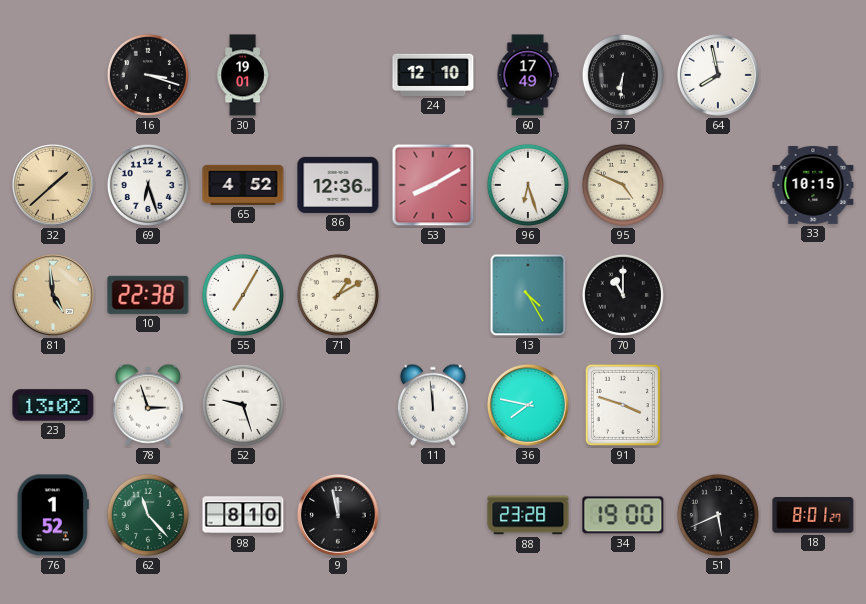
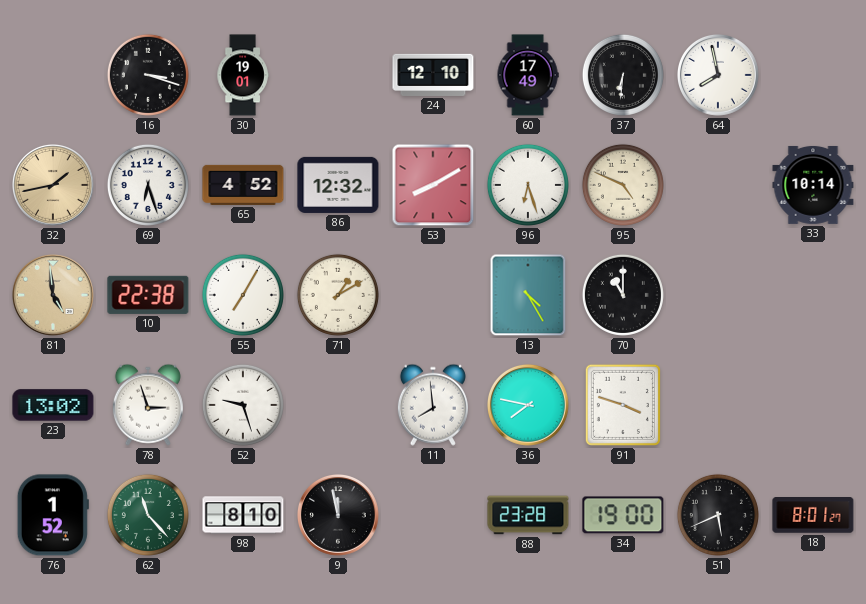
32: 1:38 -> 1:43 (54, 186)
86: 12:36 -> 12:32 (338, 185)
33: 10:15 -> 10:14 (813, 185)
11: 11:59 -> 7:59 (433, 405)
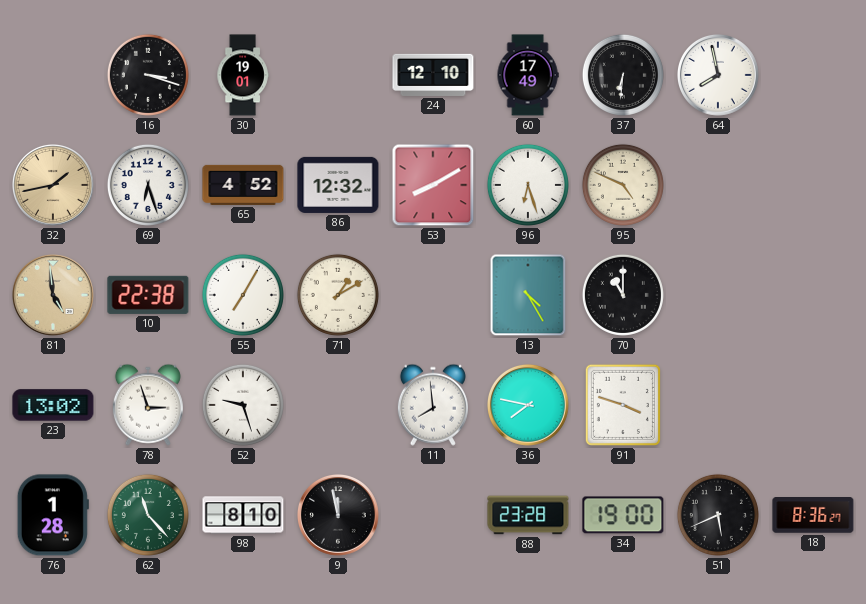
33: 10:14 -> none (813, 185)
76: 1:52 -> 1:28 (53, 515)
18: 8:01 -> 8:36 (813, 515)
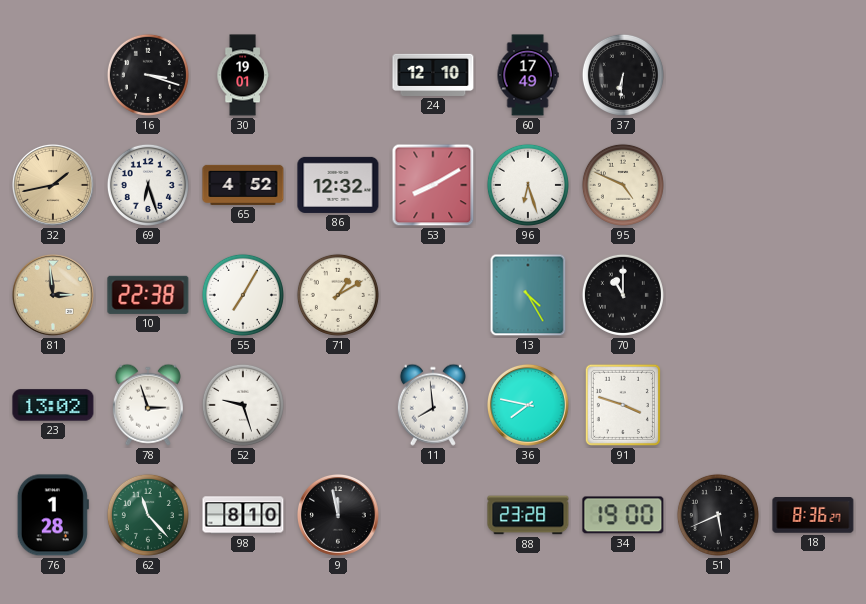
64: 7:58 -> none (719, 76)
81: 4:59 -> 2:59 (54, 296)
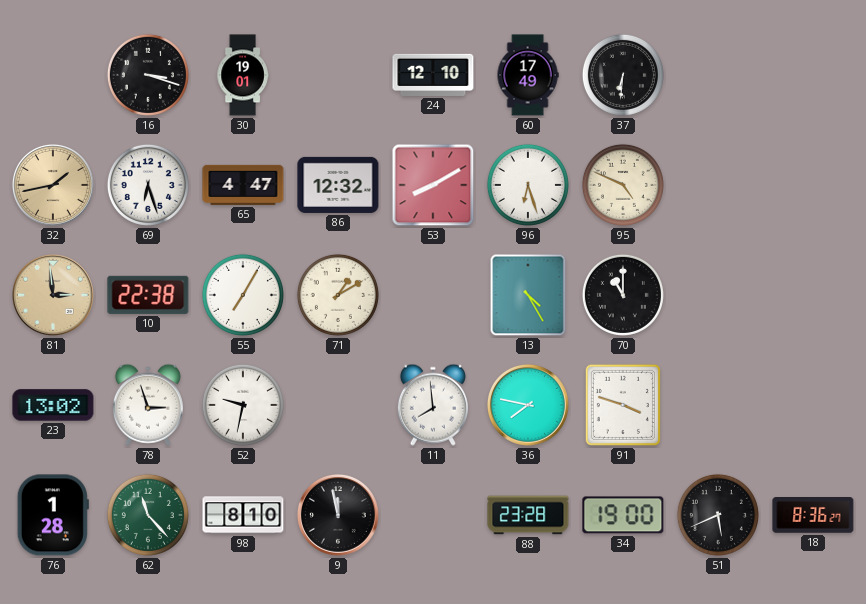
65: 4:52 -> 4:47 (243, 185)
52: 9:27 -> 9:32 (243, 405)
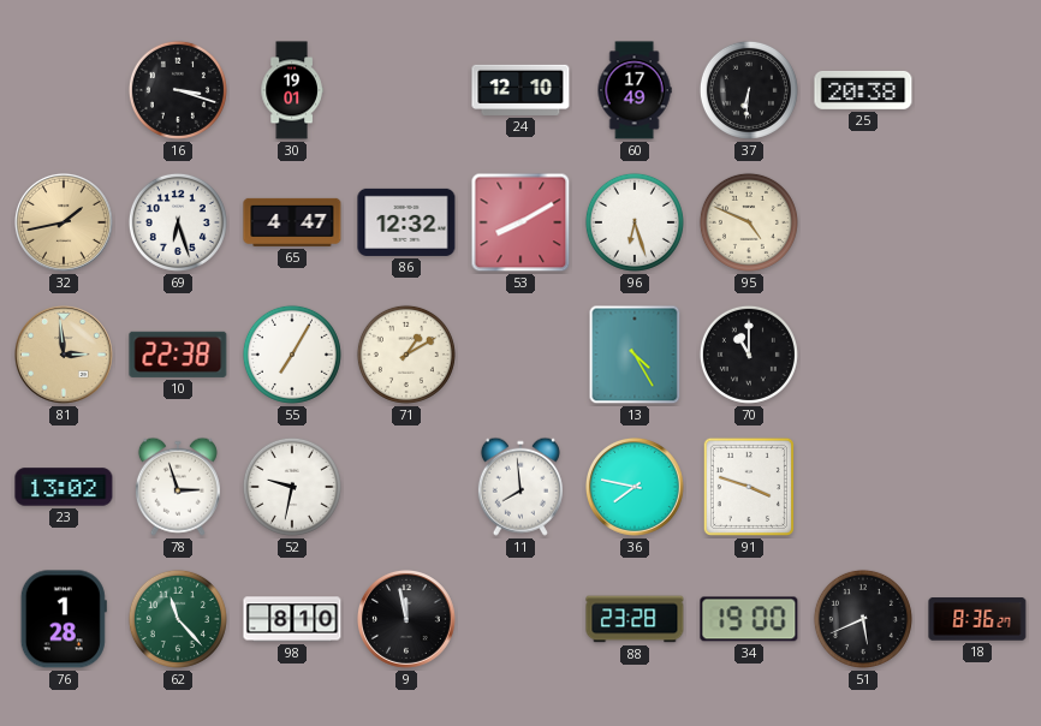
25: none -> 20:38 (863, 90)
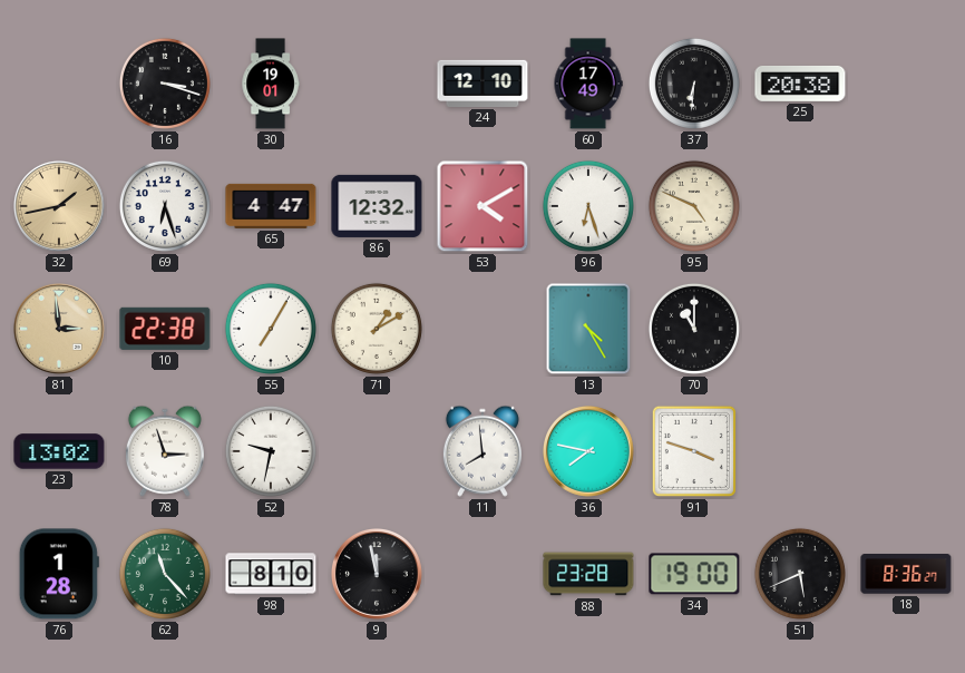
53: 8:10 -> 4:10 (482, 206)
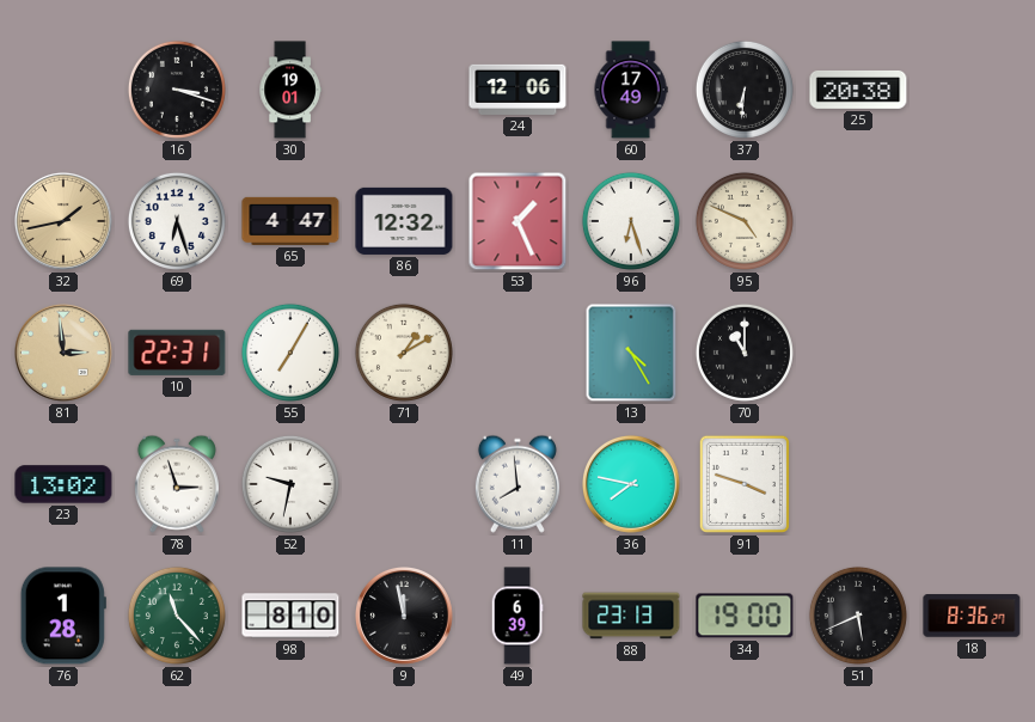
24: 12:10 -> 12:06 (517, 90)
53: 4:10 -> 1:26 (517, 221)
10: 22:38 -> 22:31 (177, 353)
49: none -> 6:39 (517, 616)
88: 23:28 -> 23:13 (631, 616)
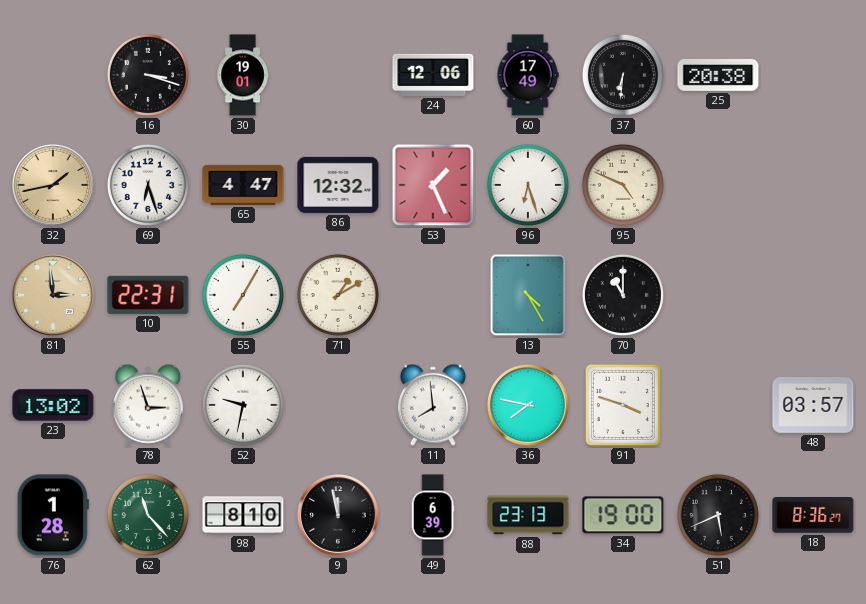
48: none -> 03:57 (813, 405)
